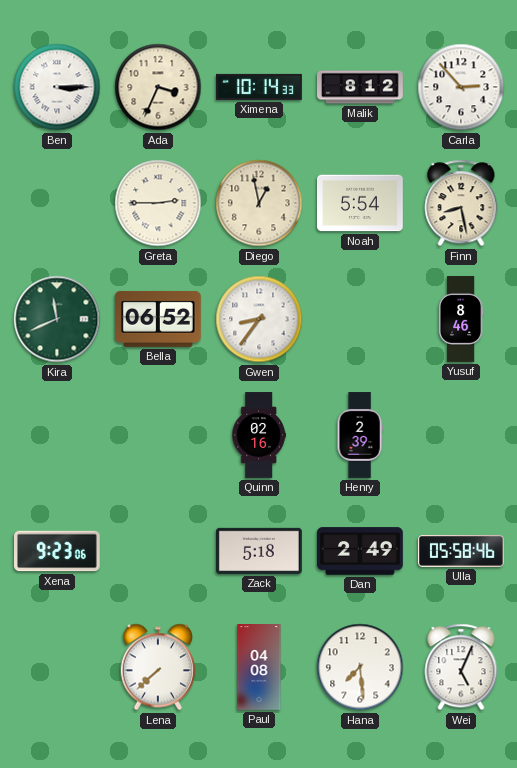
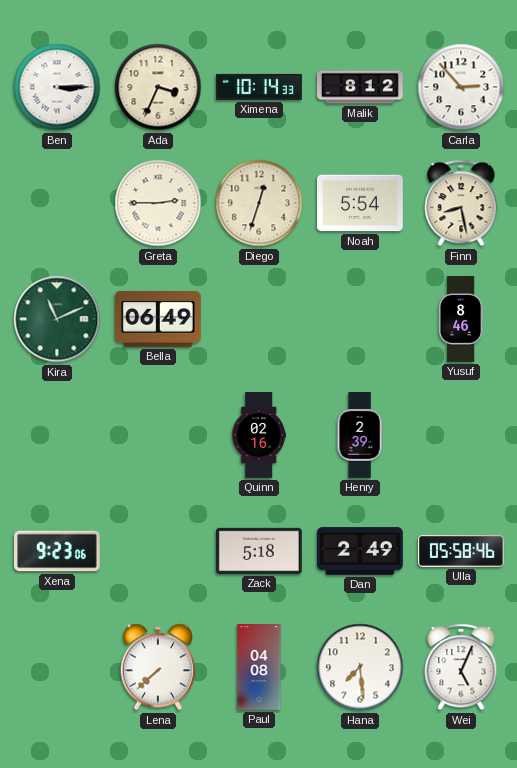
Diego: 12:58 -> 12:33 (259, 203)
Kira: 11:41 -> 11:11 (57, 319)
Bella: 06:52 -> 06:49 (158, 319)
Gwen: 8:36 -> none (259, 319)
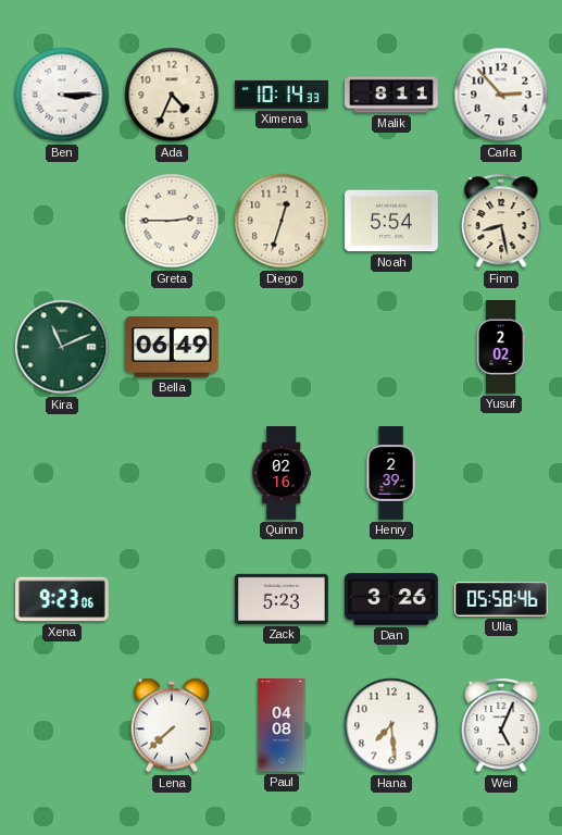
Ada: 3:34 -> 4:34 (172, 95)
Malik: 8:12 -> 8:11 (392, 95)
Yusuf: 8:46 -> 2:02 (501, 347)
Zack: 5:18 -> 5:23 (283, 599)
Dan: 2:49 -> 3:26 (392, 599)
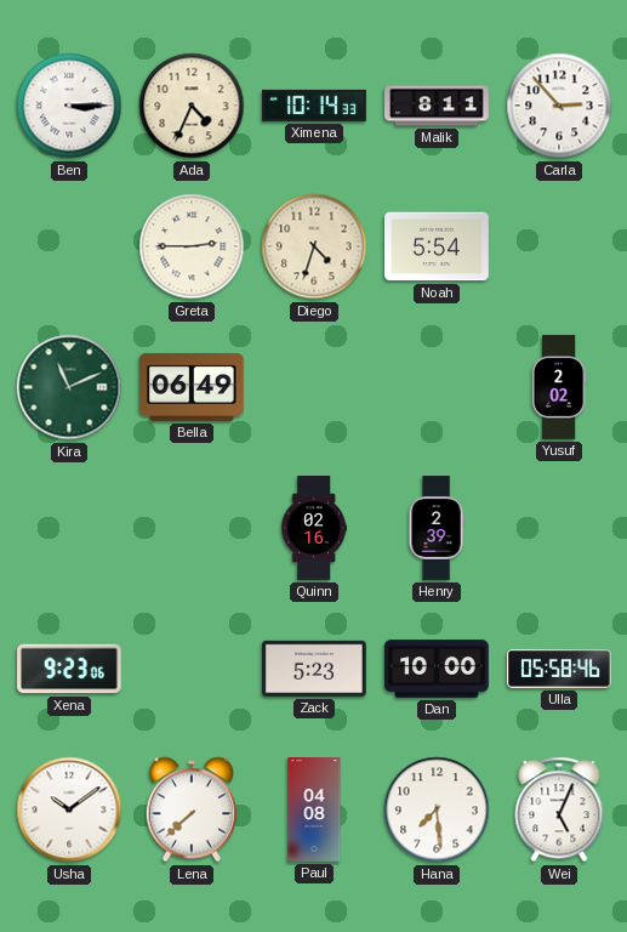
Diego: 12:33 -> 4:33 (314, 246)
Finn: 8:28 -> none (501, 221)
Dan: 3:26 -> 10:00 (438, 669)
Usha: none -> 10:09 (69, 809)
